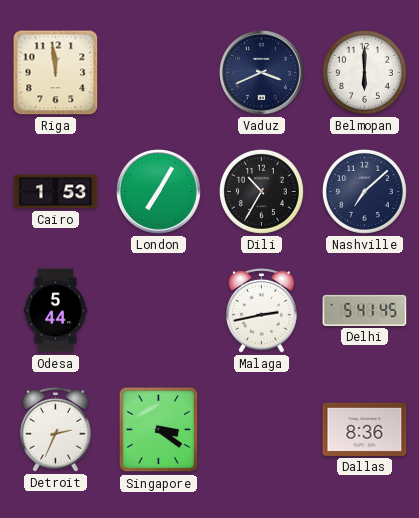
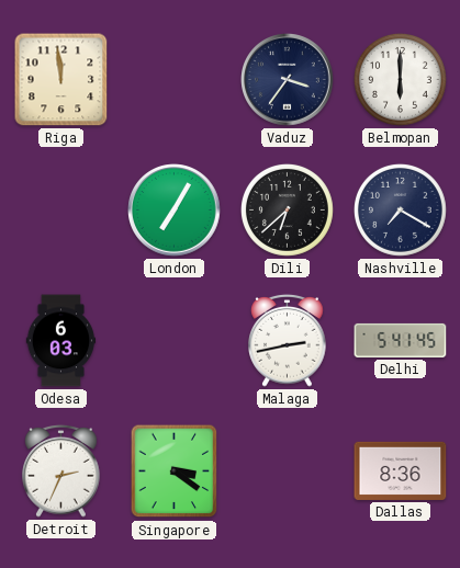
Vaduz: 3:41 -> 3:36 (288, 80)
Cairo: 1:53 -> none (56, 192)
Dili: 10:35 -> 6:38 (287, 209)
Nashville: 7:08 -> 7:20 (400, 209)
Odesa: 5:44 -> 6:03 (61, 341)
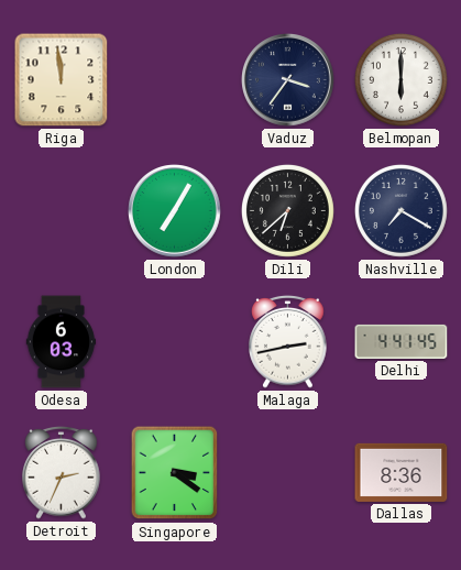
Delhi: 5:41 -> 4:41 (402, 341)
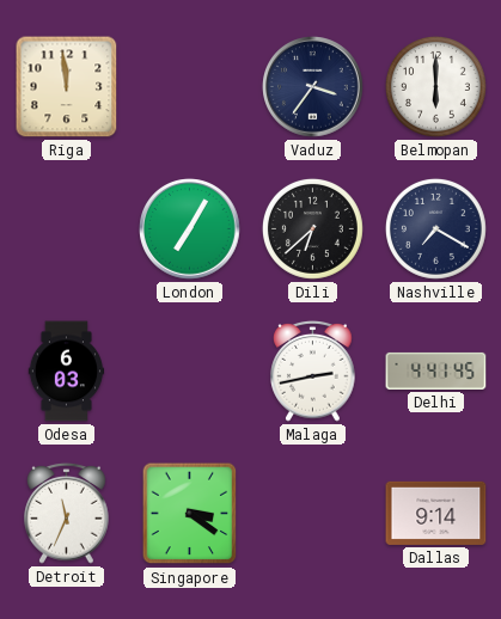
Detroit: 2:34 -> 11:34 (67, 513)
Dallas: 8:36 -> 9:14 (436, 513)
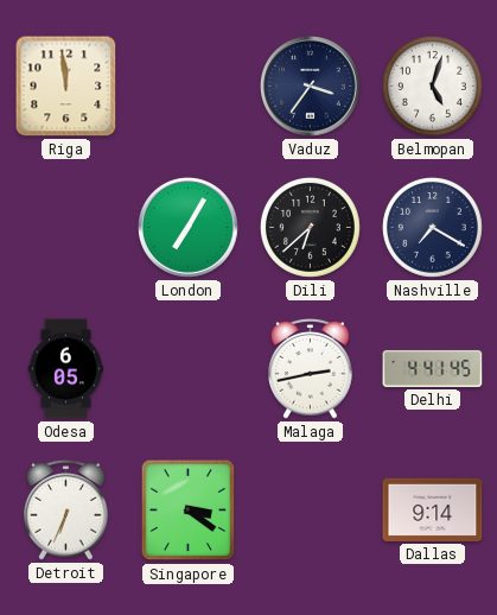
Belmopan: 6:00 -> 5:03 (432, 85)
Odesa: 6:03 -> 6:05 (66, 369)
Detroit: 11:34 -> 6:34 (66, 509)
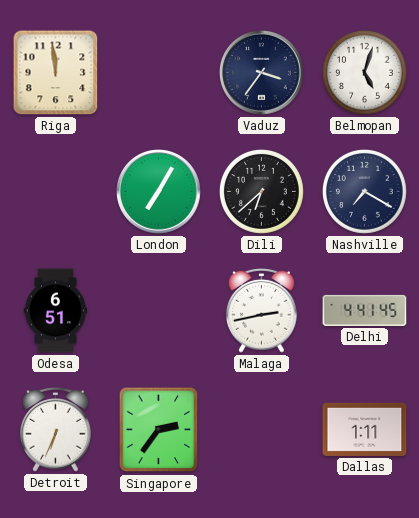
Odesa: 6:05 -> 6:51 (56, 311)
Singapore: 3:21 -> 2:36 (159, 430)
Dallas: 9:14 -> 1:11 (365, 429)
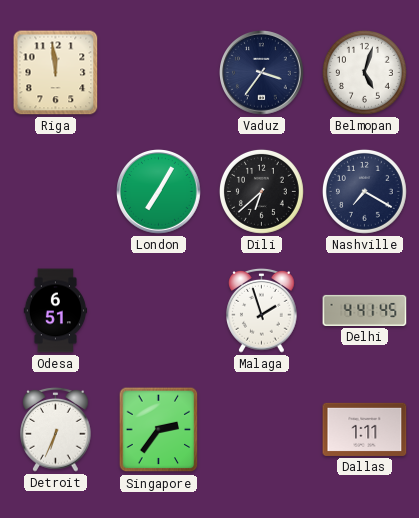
Malaga: 2:43 -> 1:57 (262, 310)
